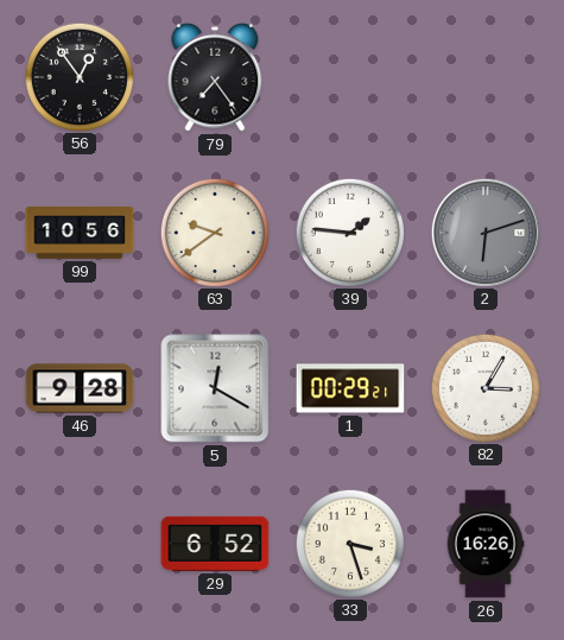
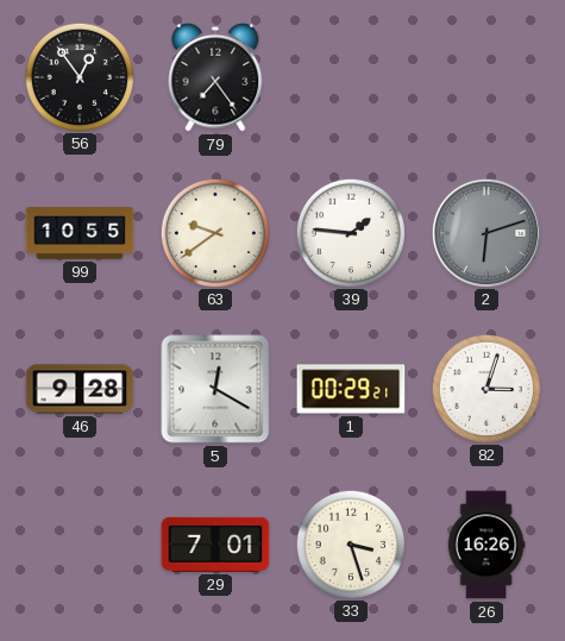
99: 10:56 -> 10:55 (80, 233)
82: 3:05 -> 3:03 (485, 388)
29: 6:52 -> 7:01 (215, 545)
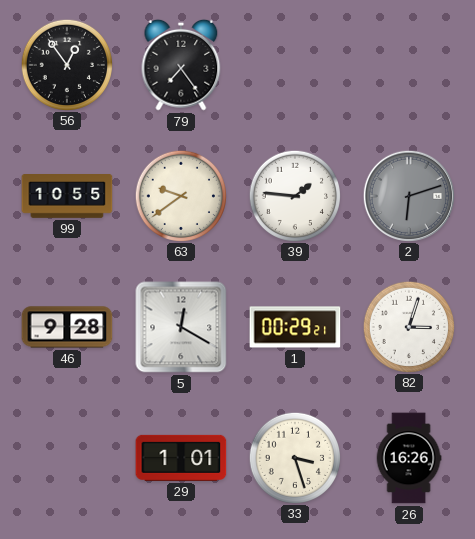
29: 7:01 -> 1:01 (181, 458)
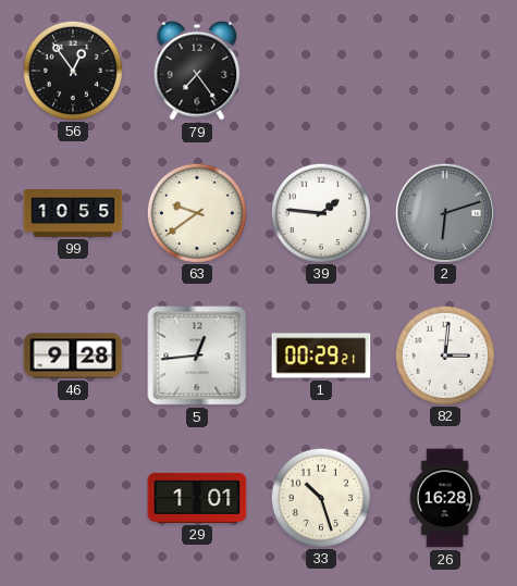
5: 12:20 -> 12:44 (197, 356)
82: 3:03 -> 3:01 (444, 354)
33: 3:27 -> 10:27 (320, 497)
26: 16:26 -> 16:28 (445, 498)
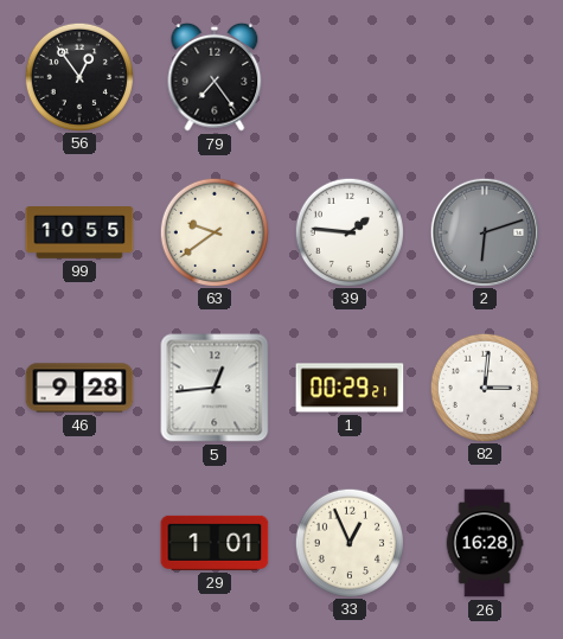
33: 10:27 -> 12:56 (348, 542)
